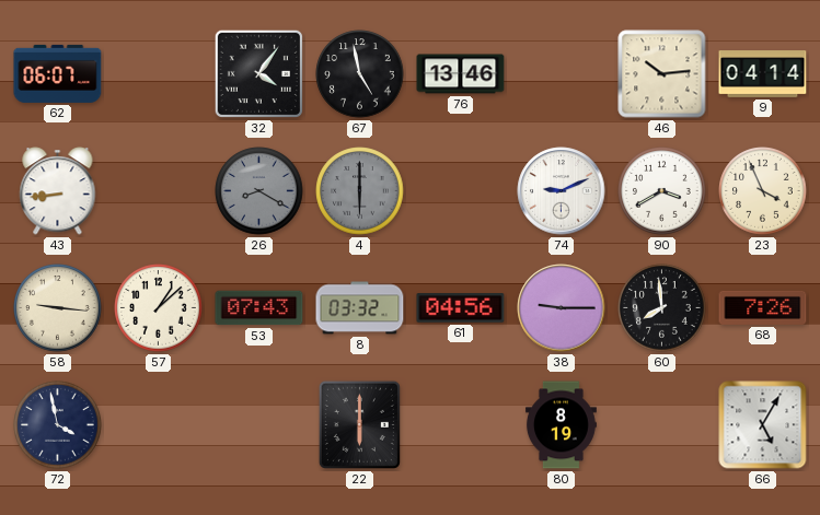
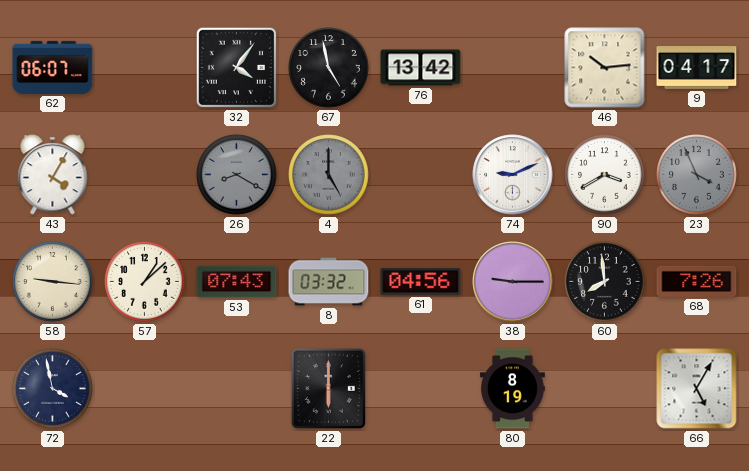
76: 13:46 -> 13:42 (421, 68)
9: 04:14 -> 04:17 (697, 68)
43: 8:44 -> 4:05 (53, 175)
4: 6:00 -> 5:00 (329, 175)
23 dial: cream -> grey (697, 175)
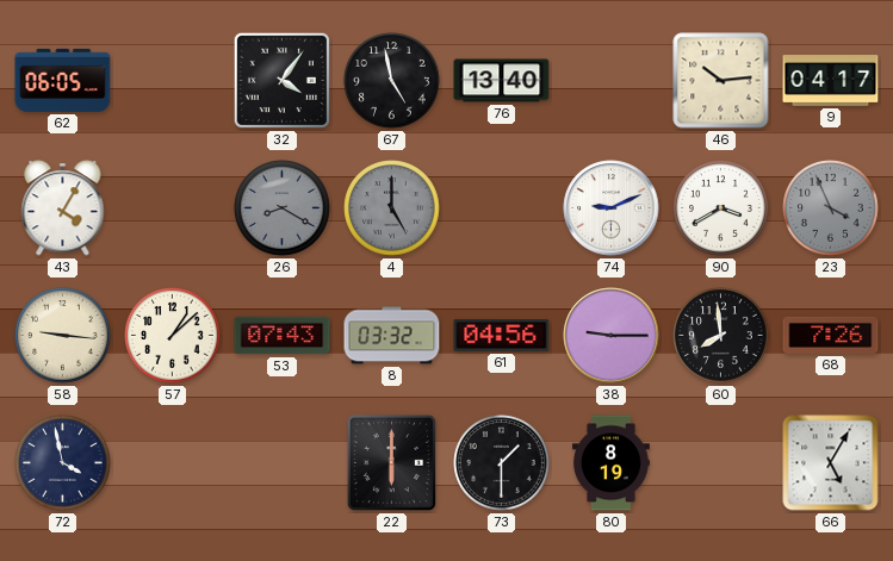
62: 06:07 -> 06:05 (63, 80)
76: 13:42 -> 13:40 (502, 81)
73: none -> 1:30 (502, 463)
